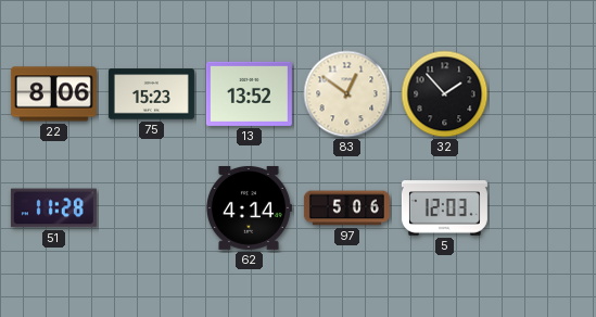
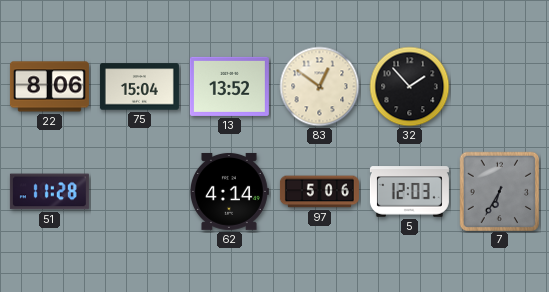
75: 15:23 -> 15:04 (139, 87)
7: none -> 6:35 (499, 191)
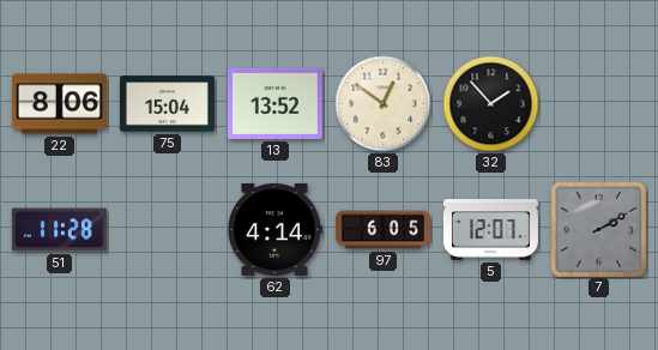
97: 5:06 -> 6:05 (382, 230)
5: 12:03 -> 12:07 (490, 230)
7: 6:35 -> 2:10 (598, 229)
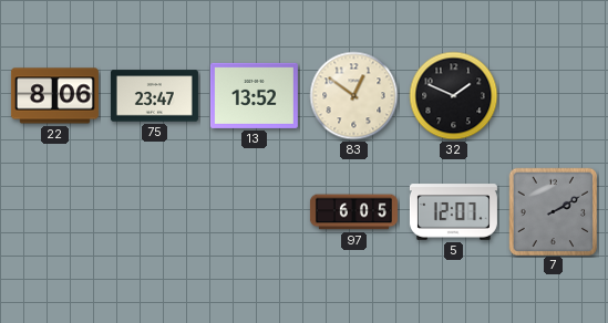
75: 15:04 -> 23:47 (154, 96)
32: 1:53 -> 1:49 (454, 96)
51: 11:28 -> none (59, 230)
62: 4:14 -> none (274, 229)
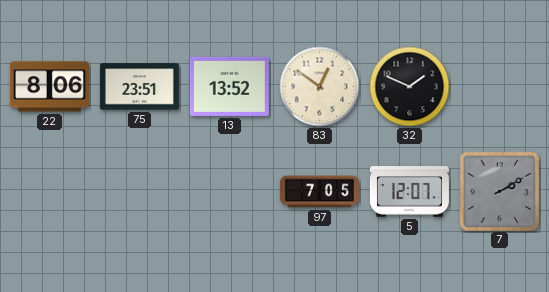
75: 23:47 -> 23:51 (139, 87)
97: 6:05 -> 7:05 (319, 192)
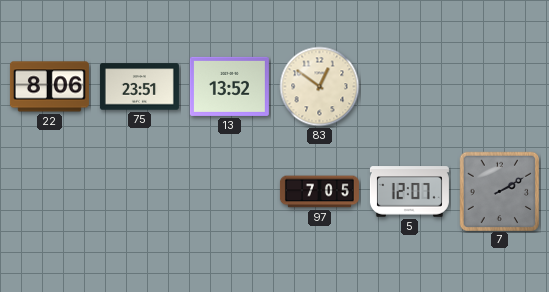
32: 1:49 -> none (410, 87)
